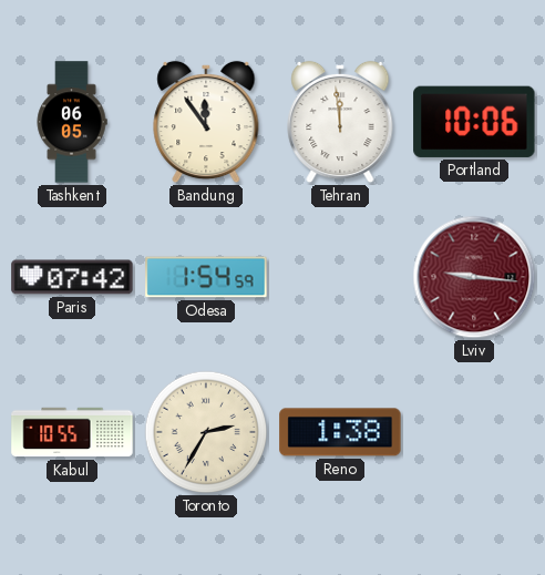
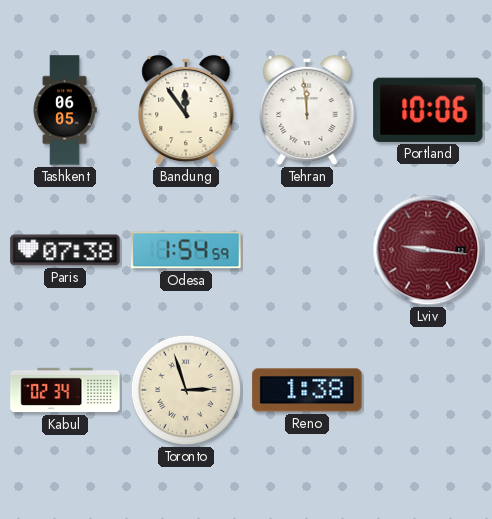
Paris: 07:42 -> 07:38 (65, 250)
Kabul: 10:55 -> 02:34 (65, 390)
Toronto: 2:35 -> 2:57 (186, 390)
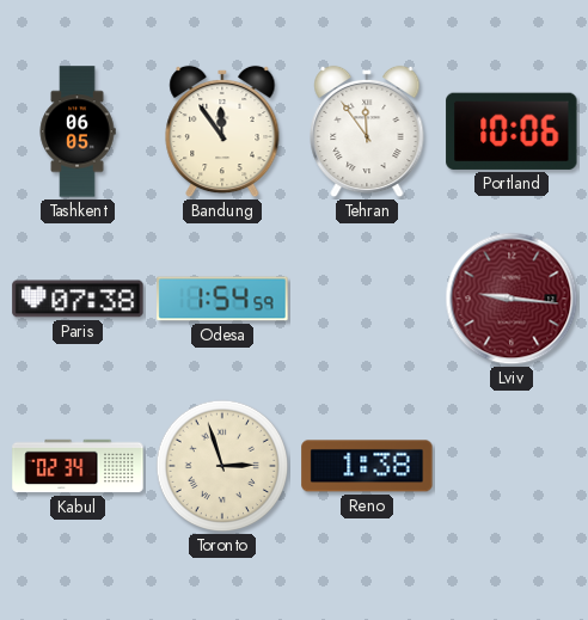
Tehran: 11:59 -> 11:54 (367, 131)
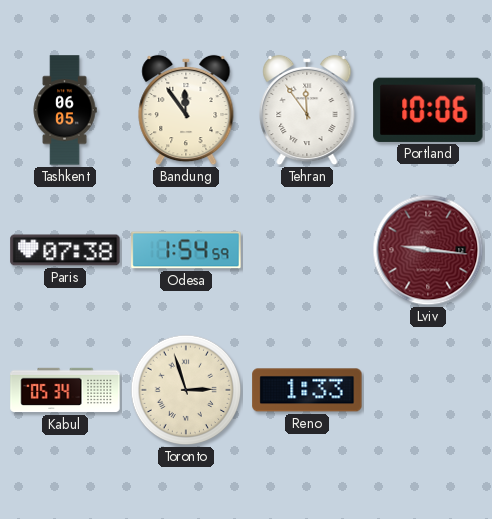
Kabul: 02:34 -> 05:34 (65, 390)
Reno: 1:38 -> 1:33 (307, 390)
